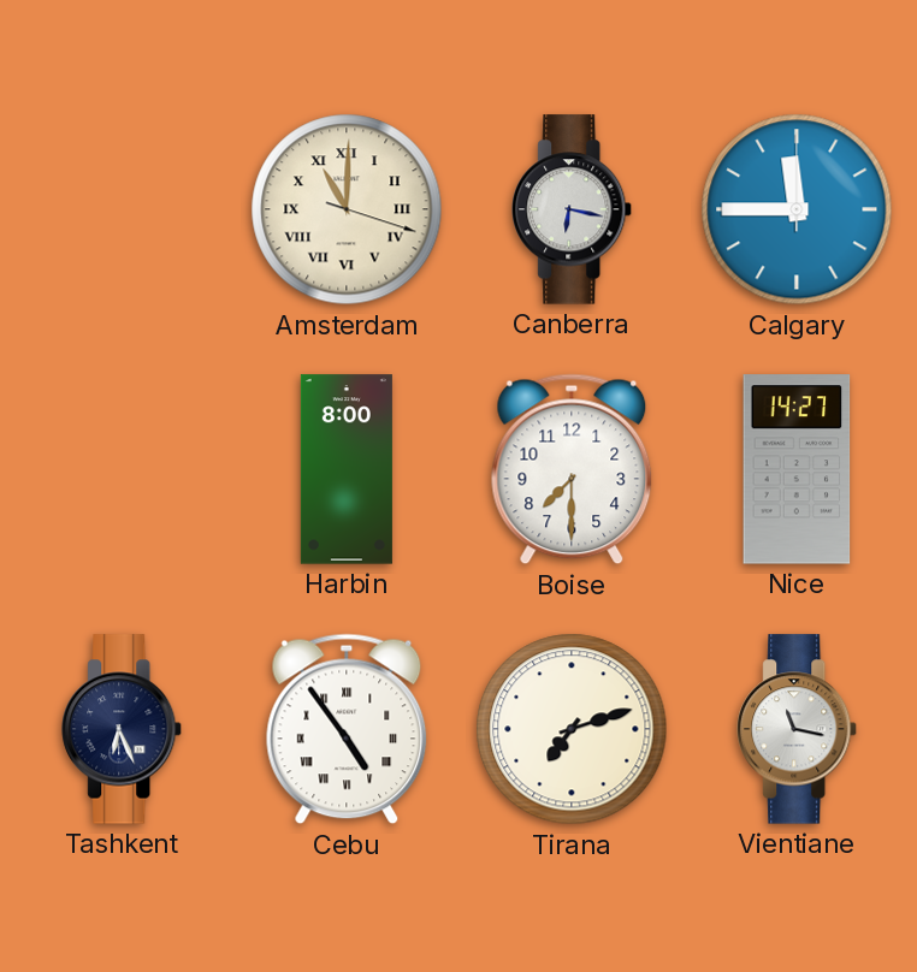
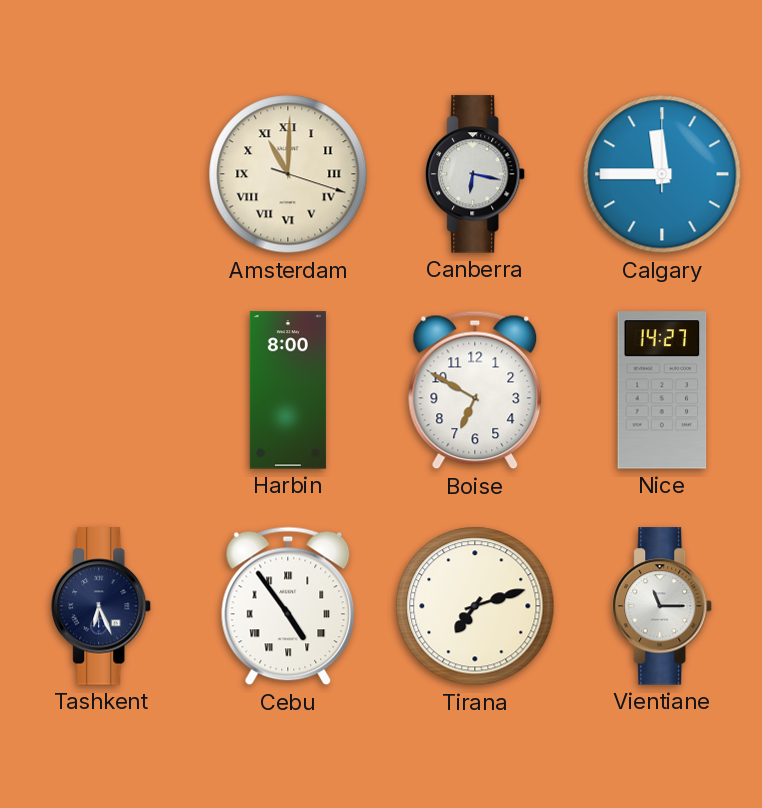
Boise: 7:30 -> 6:50 (475, 390)
Vientiane: 11:17 -> 11:15 (663, 606)
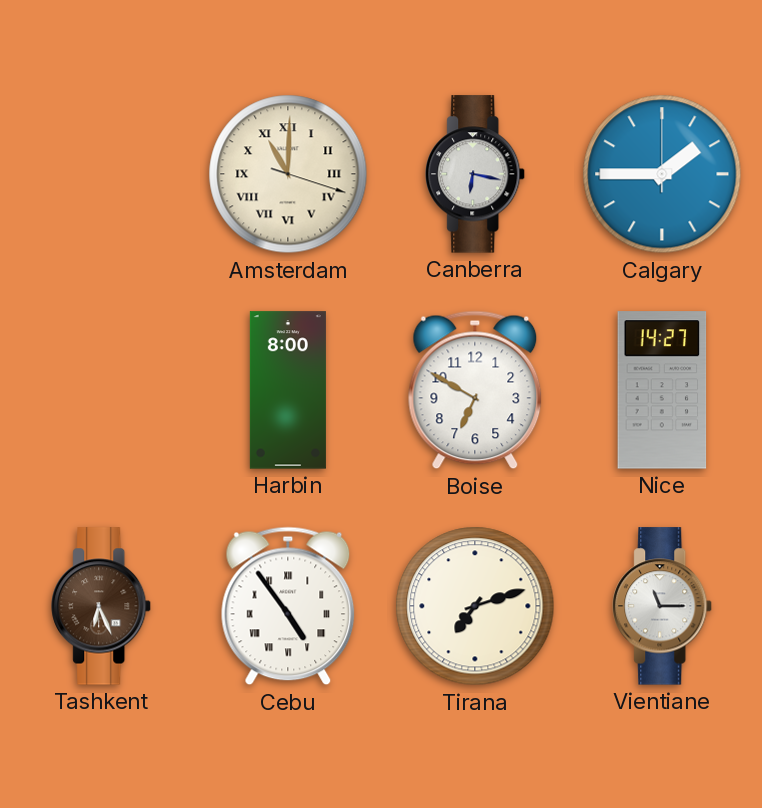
Calgary: 11:45 -> 1:45 (662, 174)
Tashkent dial: navy -> brown (102, 606)
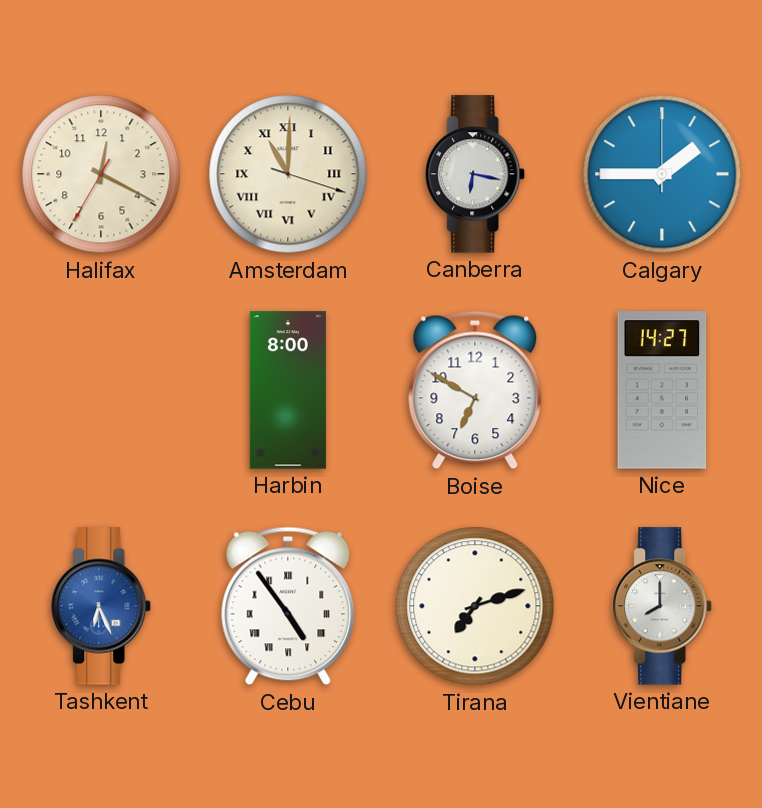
Halifax: none -> 12:19 (101, 174)
Tashkent dial: brown -> blue (102, 606)
Vientiane: 11:15 -> 8:00 (663, 606)
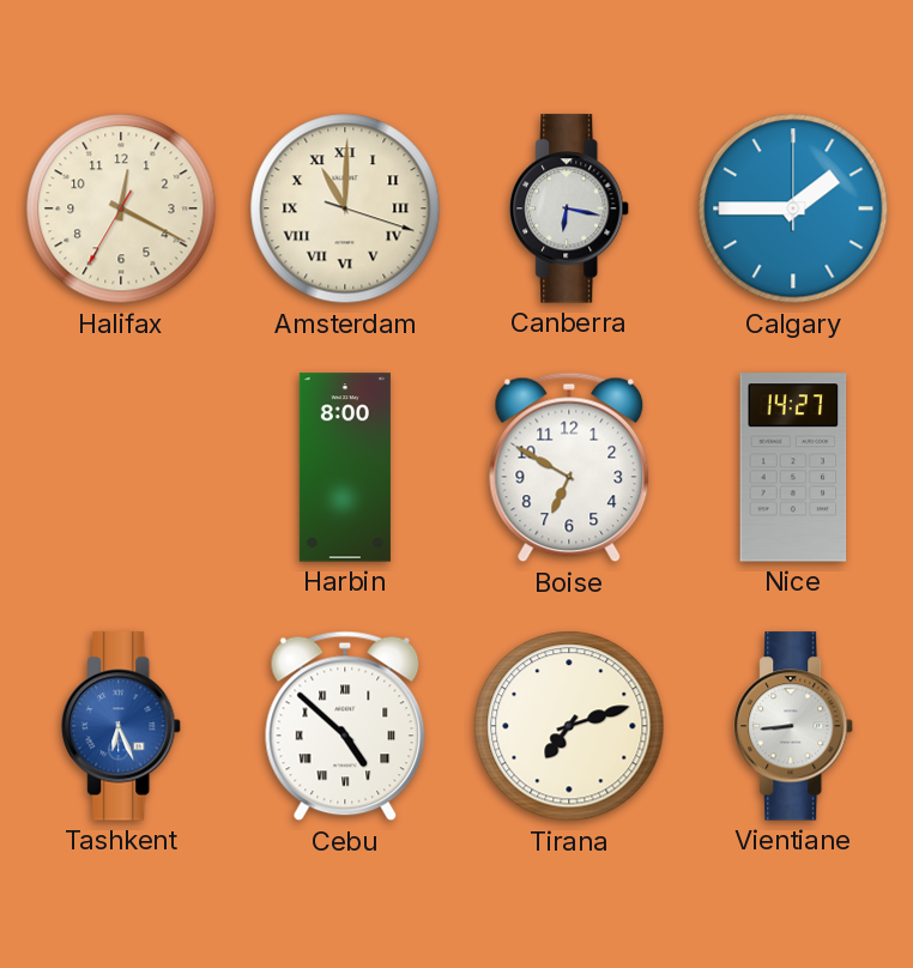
Cebu: 4:54 -> 4:52 (345, 726)
Vientiane: 8:00 -> 8:44 (794, 726)
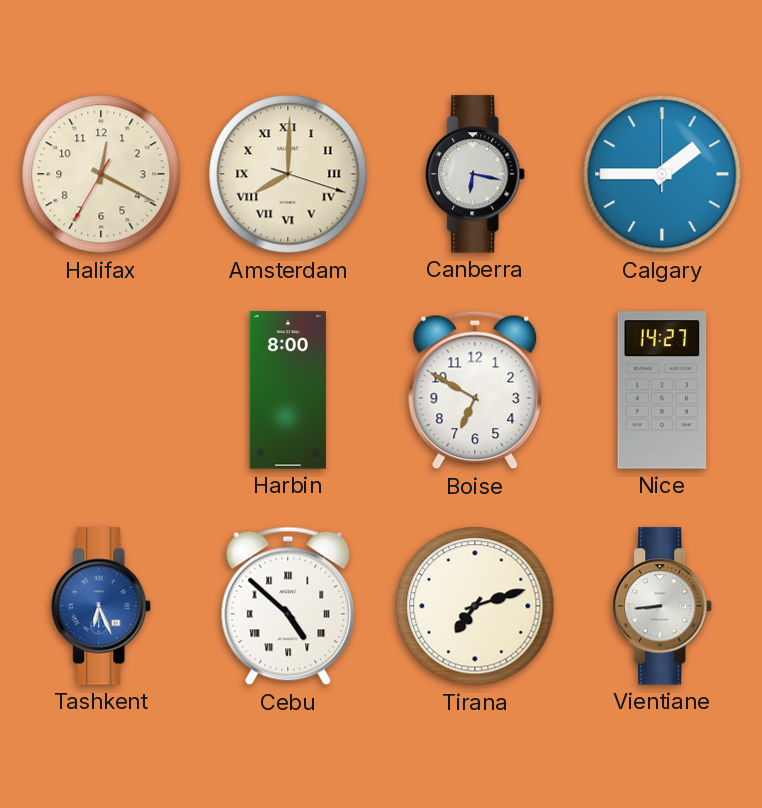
Amsterdam: 11:00 -> 8:00 (288, 174)
